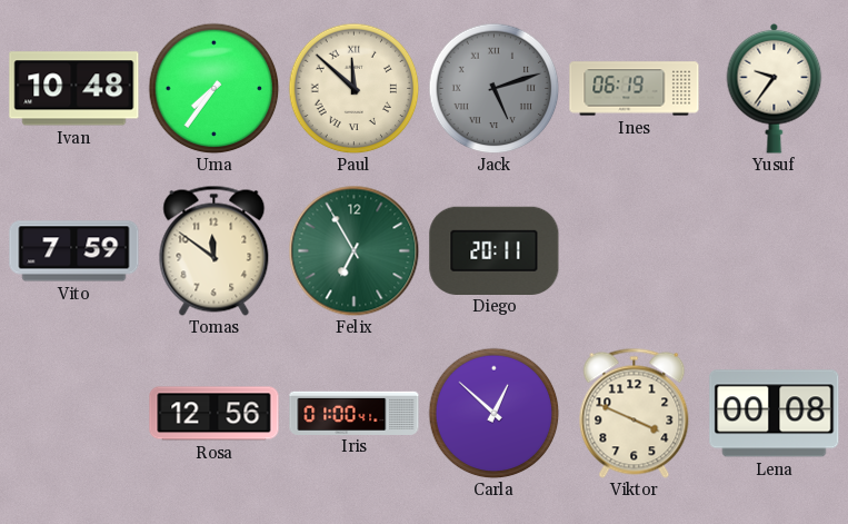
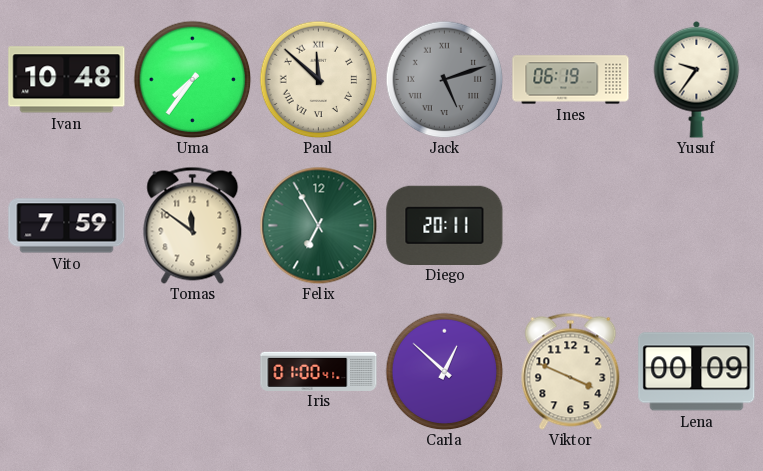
Rosa: 12:56 -> none (215, 414)
Lena: 00:08 -> 00:09 (697, 372)
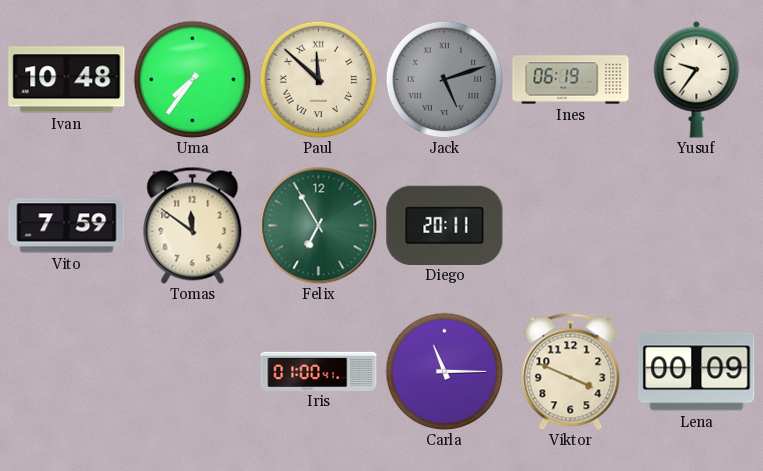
Carla: 12:52 -> 11:15 (444, 371)
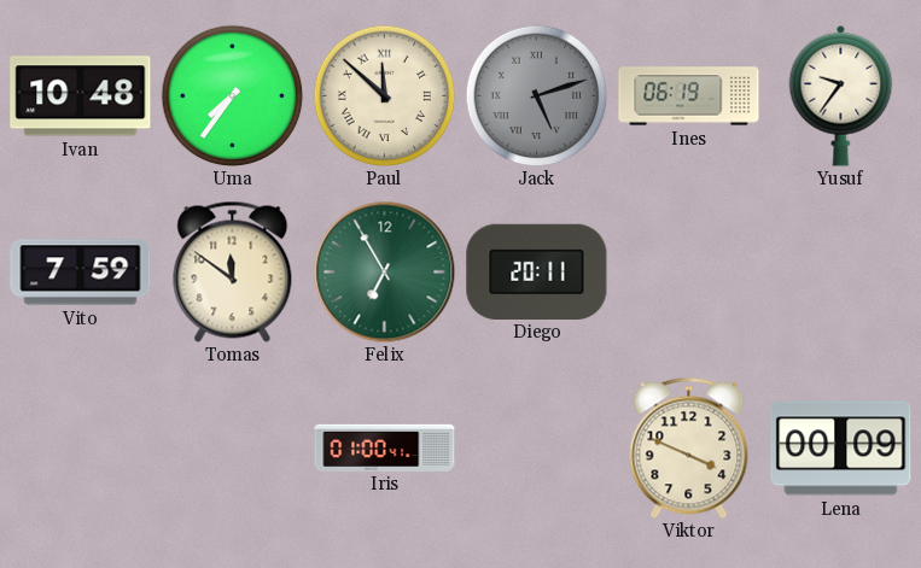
Carla: 11:15 -> none (444, 371)
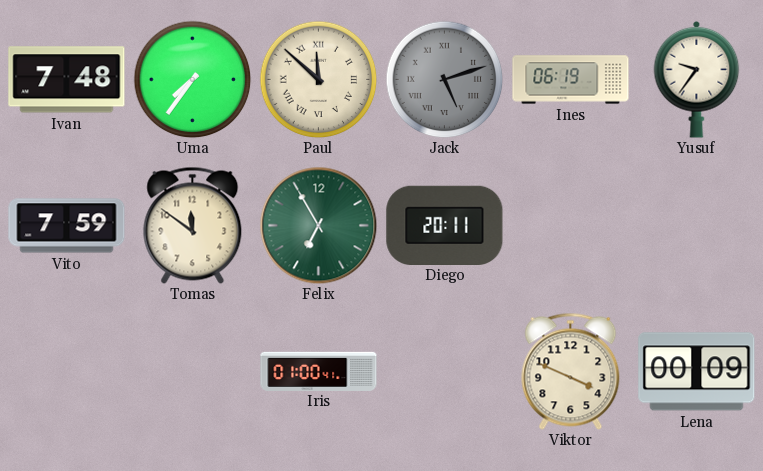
Ivan: 10:48 -> 7:48 (67, 80)
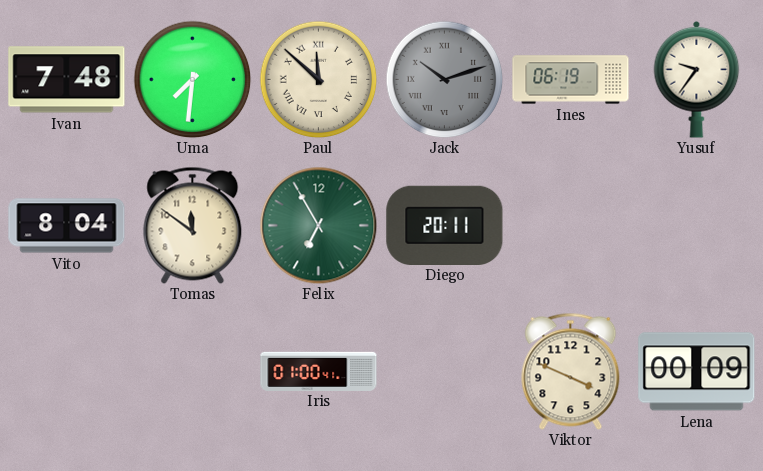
Uma: 7:36 -> 7:31 (192, 79)
Jack: 5:12 -> 10:12 (444, 79)
Vito: 7:59 -> 8:04 (67, 226)
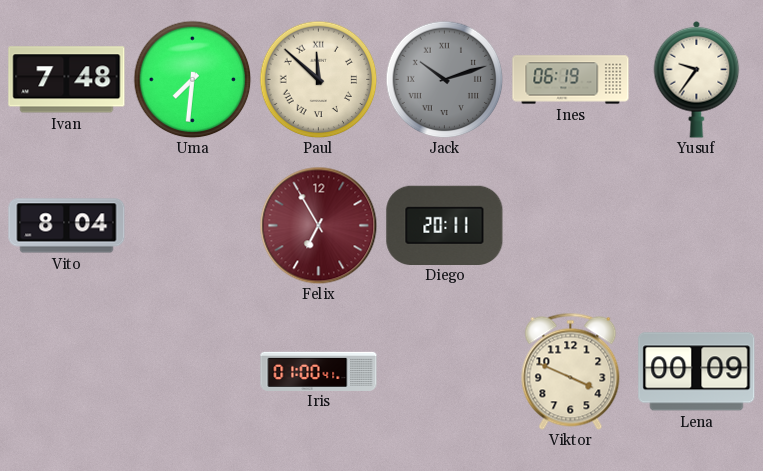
Tomas: 11:51 -> none (193, 225)
Felix dial: green -> burgundy (318, 225)
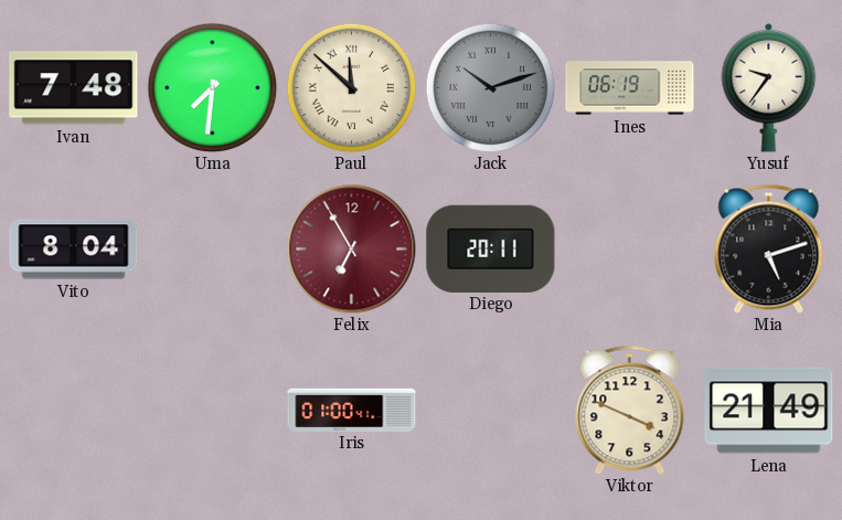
Mia: none -> 5:12 (769, 248)
Lena: 00:09 -> 21:49 (769, 411)
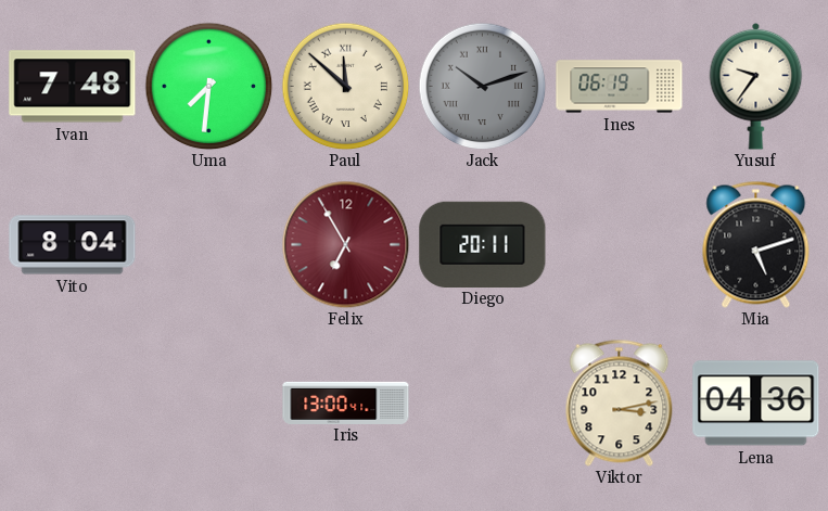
Iris: 01:00 -> 13:00 (346, 403)
Viktor: 3:49 -> 3:13 (620, 403)
Lena: 21:49 -> 04:36 (756, 404)
